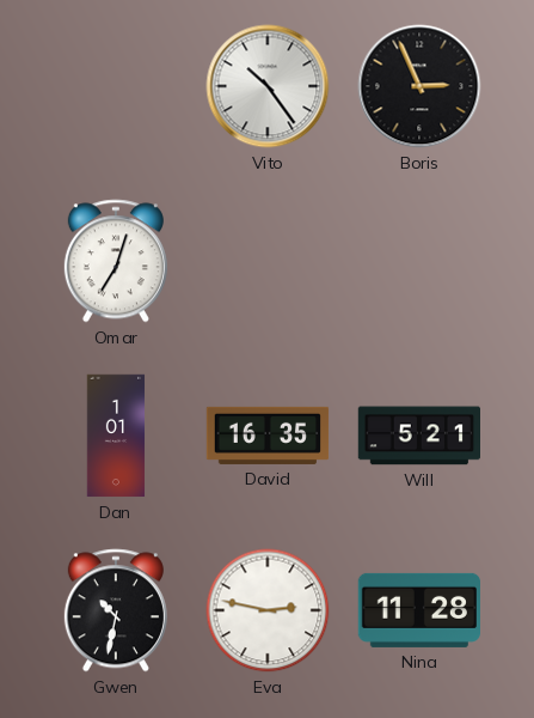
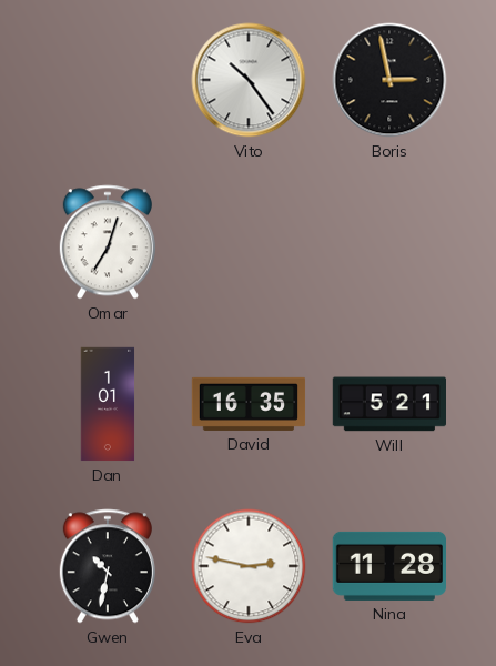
Boris: 2:56 -> 2:58 (389, 80)
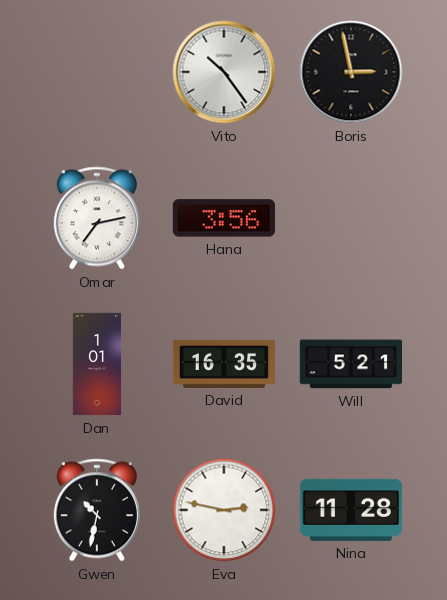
Omar: 7:03 -> 7:13 (97, 218)
Hana: none -> 3:56 (223, 218)
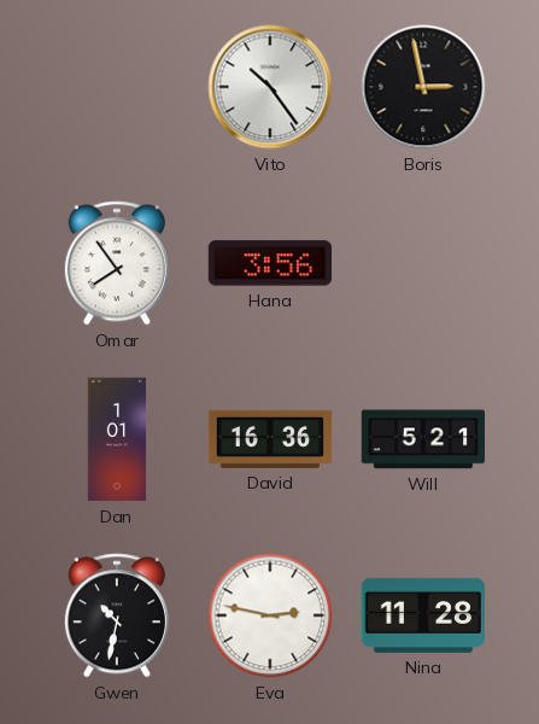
Omar: 7:13 -> 7:54 (117, 263)
David: 16:35 -> 16:36 (270, 439)
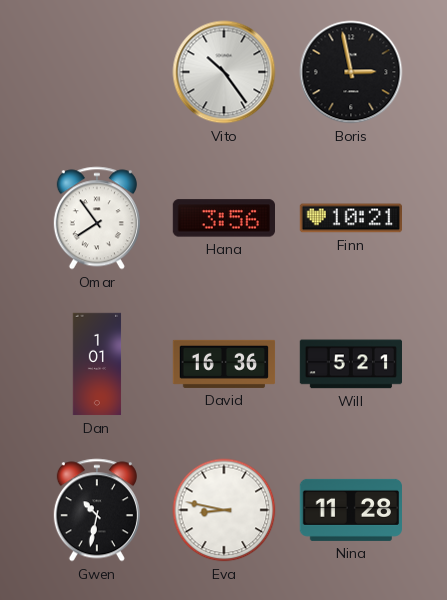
Finn: none -> 10:21 (350, 218)
Eva: 2:47 -> 8:47 (224, 510)
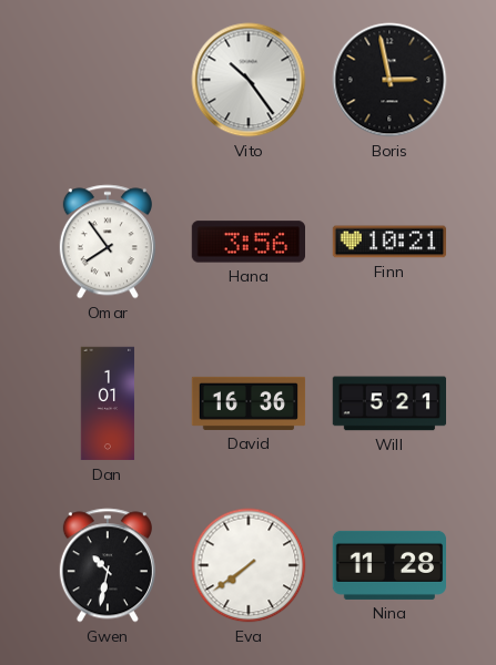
Eva: 8:47 -> 7:39 (249, 565)
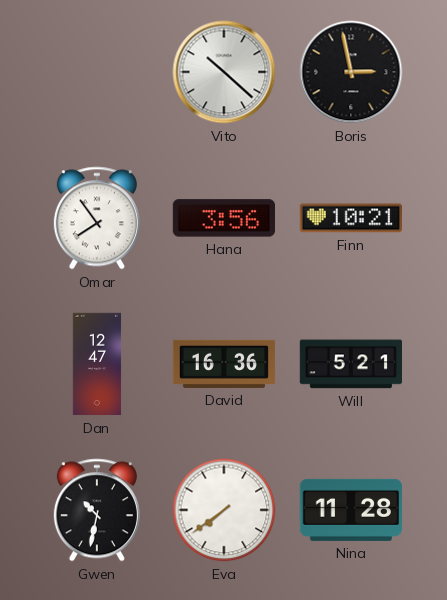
Vito: 10:24 -> 10:22 (224, 72)
Dan: 1:01 -> 12:47 (97, 364)
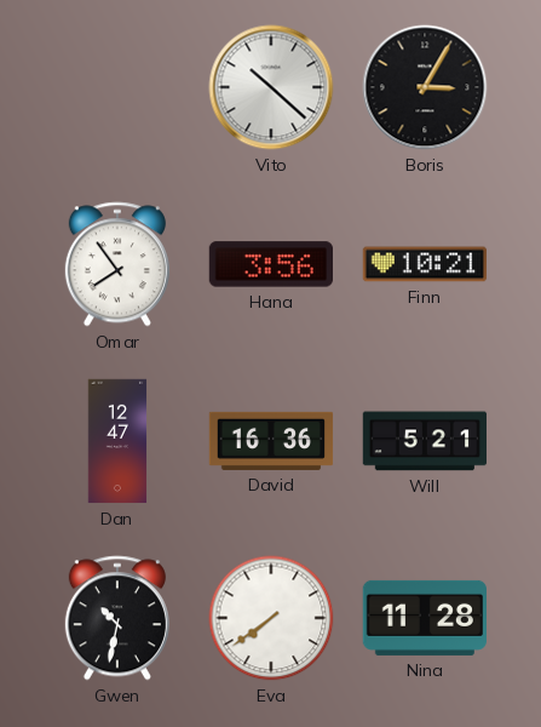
Boris: 2:58 -> 3:05 (425, 87)
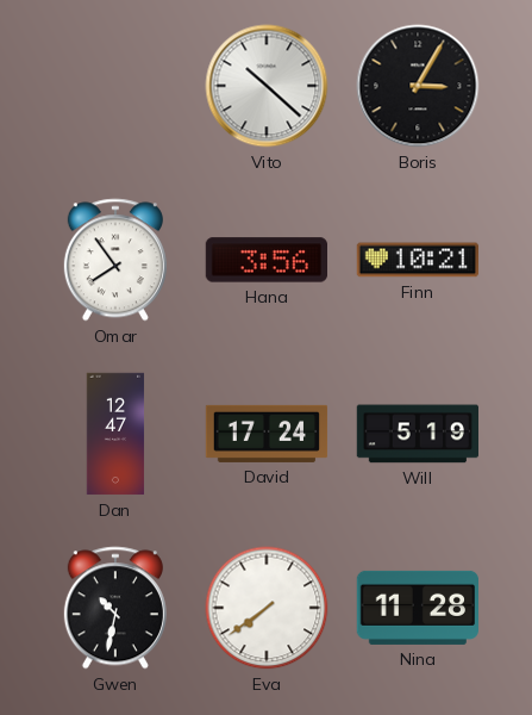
David: 16:36 -> 17:24 (267, 434)
Will: 5:21 -> 5:19 (417, 434)
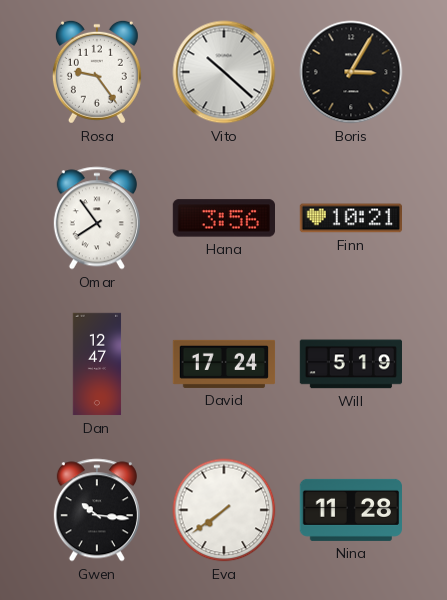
Rosa: none -> 9:24 (97, 72)
Gwen: 10:32 -> 10:16 (97, 510)
